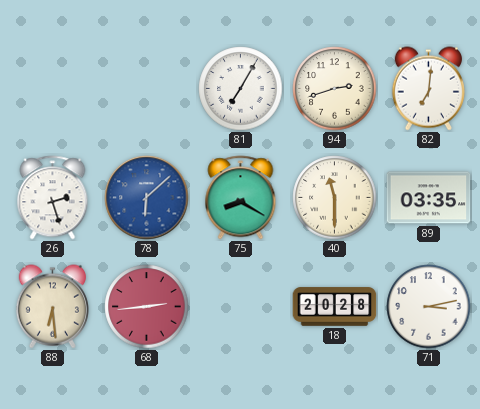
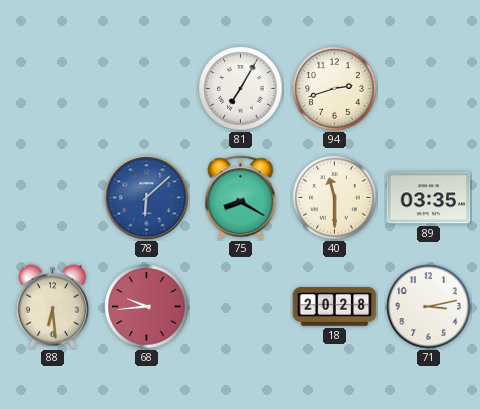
82: 7:01 -> none (428, 89)
26: 2:27 -> none (53, 198)
68: 2:44 -> 9:44 (147, 307)
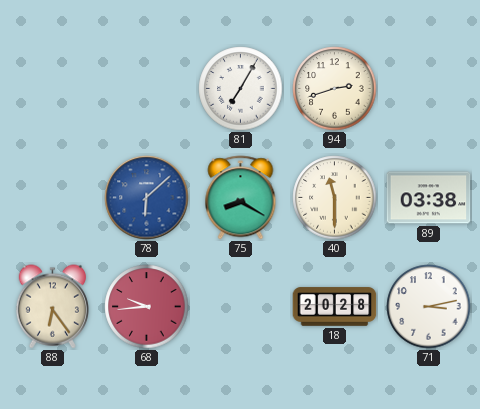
89: 03:35 -> 03:38 (429, 198)
88: 6:29 -> 6:24 (52, 307)
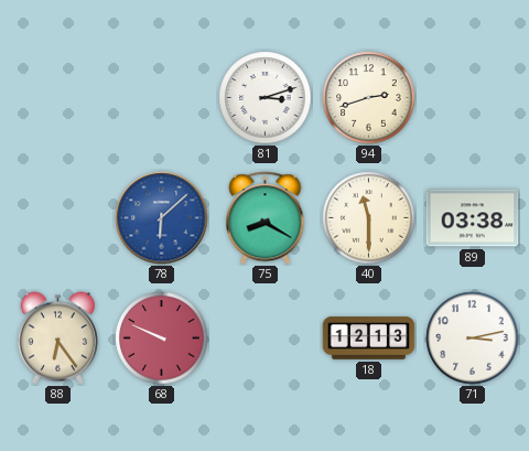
81: 7:05 -> 3:12 (266, 98)
68: 9:44 -> 9:49 (162, 339)
18: 20:28 -> 12:13 (369, 339)
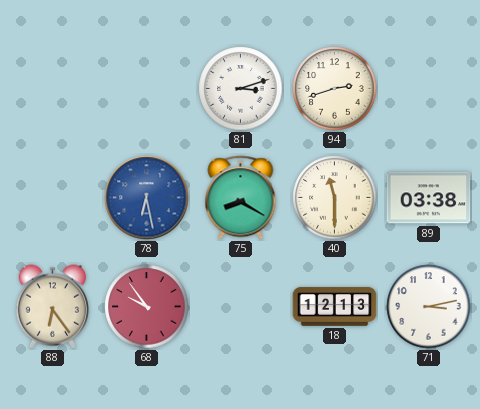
78: 6:08 -> 6:28 (147, 198)
68: 9:49 -> 9:54 (147, 307)
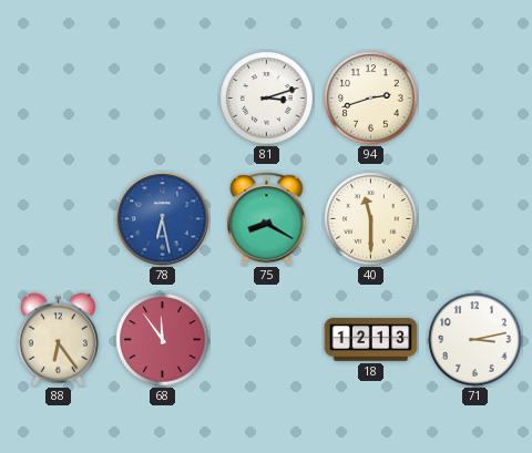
89: 03:38 -> none (429, 198)
68: 9:54 -> 11:54 (163, 340)
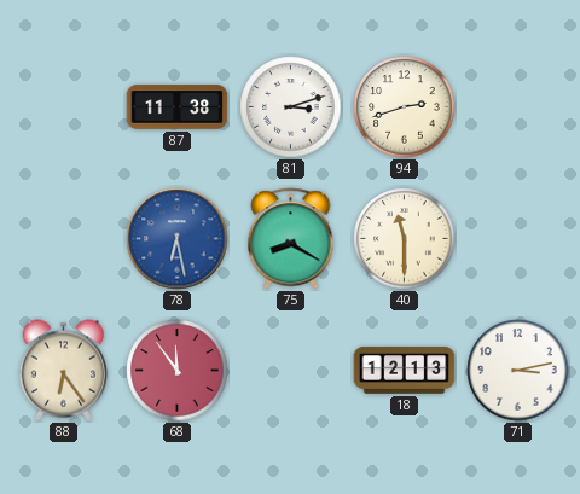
87: none -> 11:38 (178, 107)
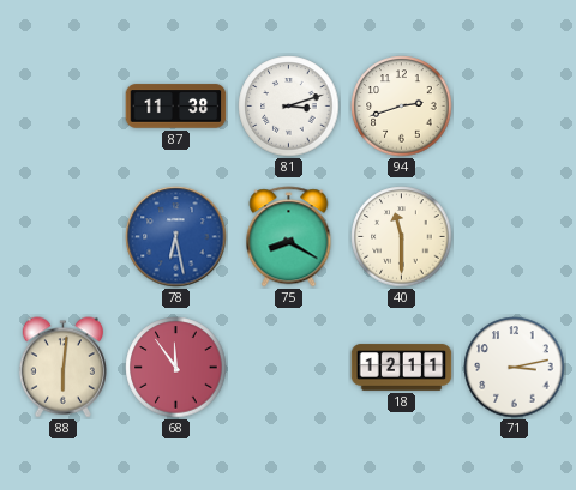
88: 6:24 -> 6:01 (62, 368)
18: 12:13 -> 12:11 (402, 368)
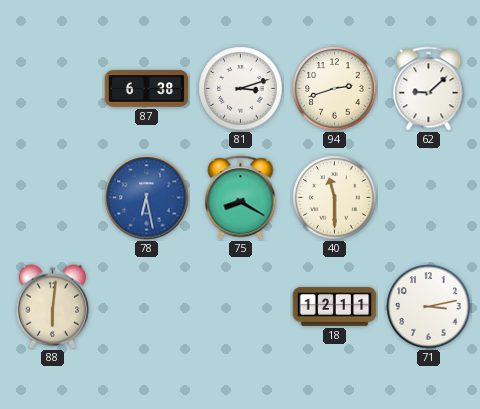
87: 11:38 -> 6:38 (147, 89)
62: none -> 9:08 (429, 89)
68: 11:54 -> none (176, 368)
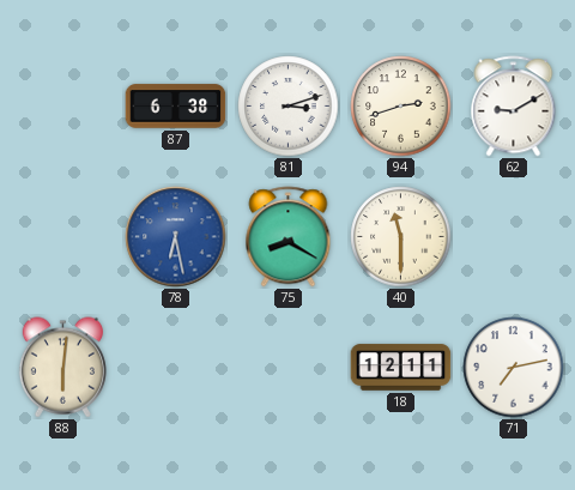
62: 9:08 -> 9:10 (514, 107)
71: 3:13 -> 7:13 (514, 368)
